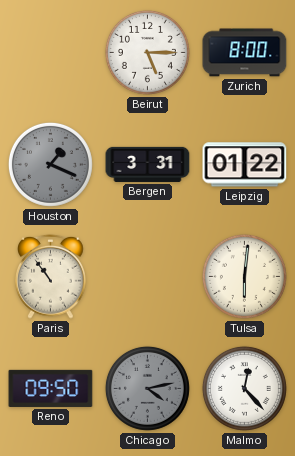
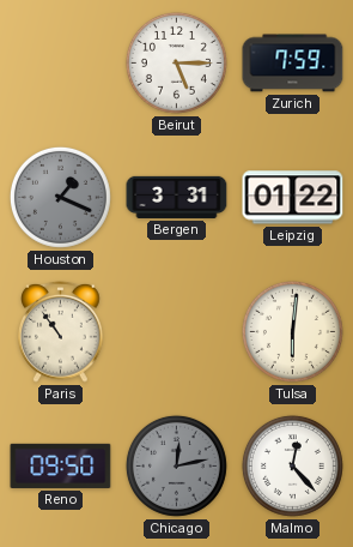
Zurich: 8:00 -> 7:59 (293, 64)
Chicago: 4:13 -> 12:13 (176, 465)
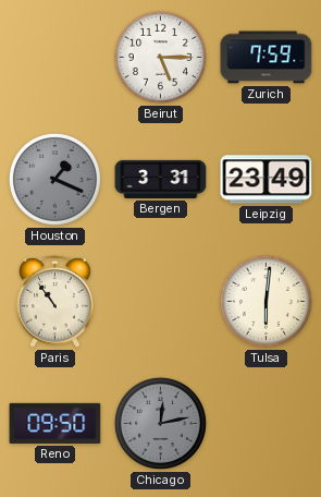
Leipzig: 01:22 -> 23:49 (267, 180)
Malmo: 12:23 -> none (292, 465)
